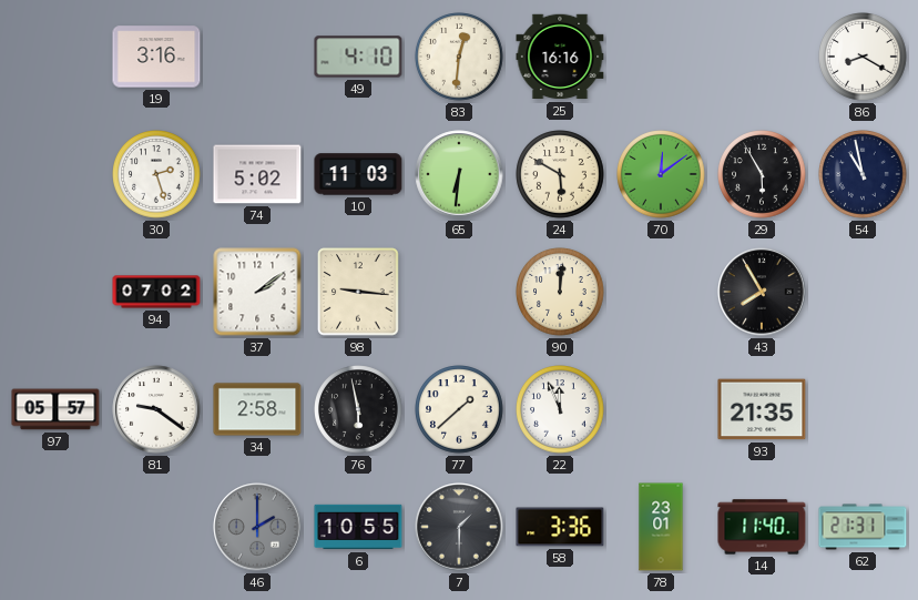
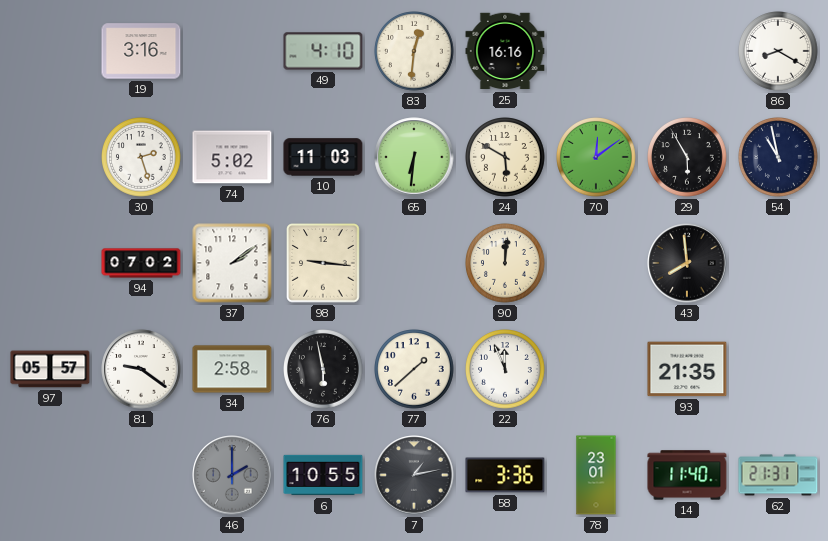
43: 7:55 -> 7:59 (687, 263)
7: 1:30 -> 1:13 (414, 475)
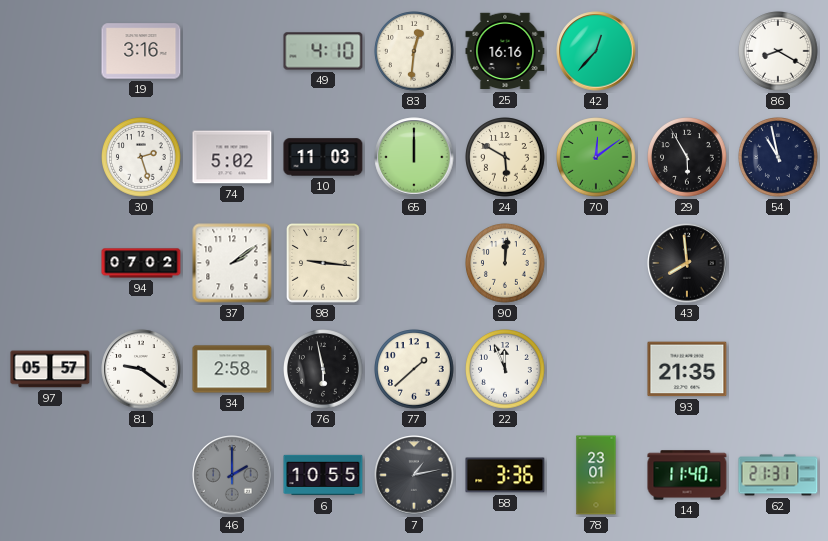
42: none -> 12:37 (596, 51)
65: 6:31 -> 12:00 (414, 157)
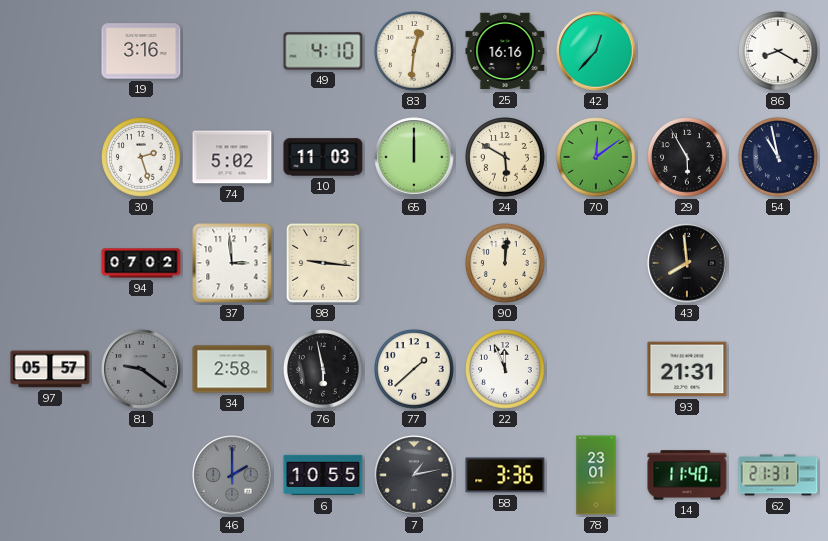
37: 2:09 -> 2:59 (232, 263)
81 dial: white -> grey (141, 369)
93: 21:35 -> 21:31 (687, 369)
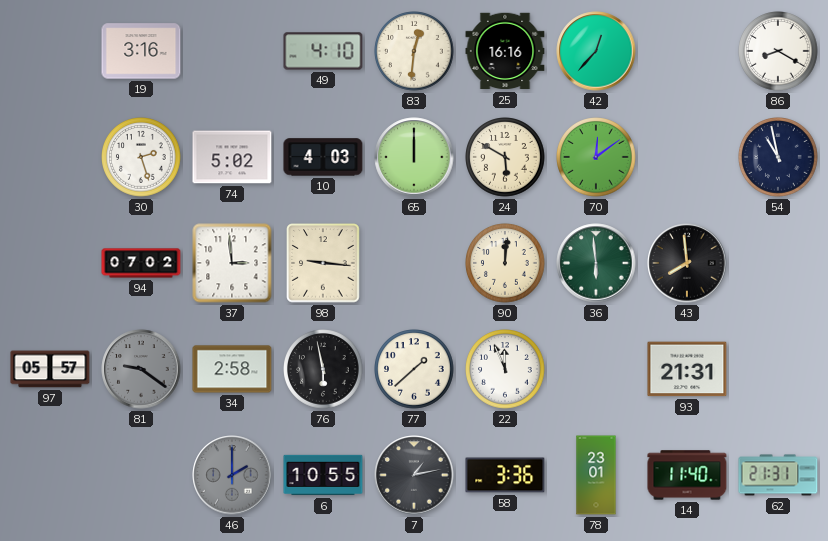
10: 11:03 -> 4:03 (323, 157)
29: 5:55 -> none (687, 157)
36: none -> 5:59 (596, 263)
